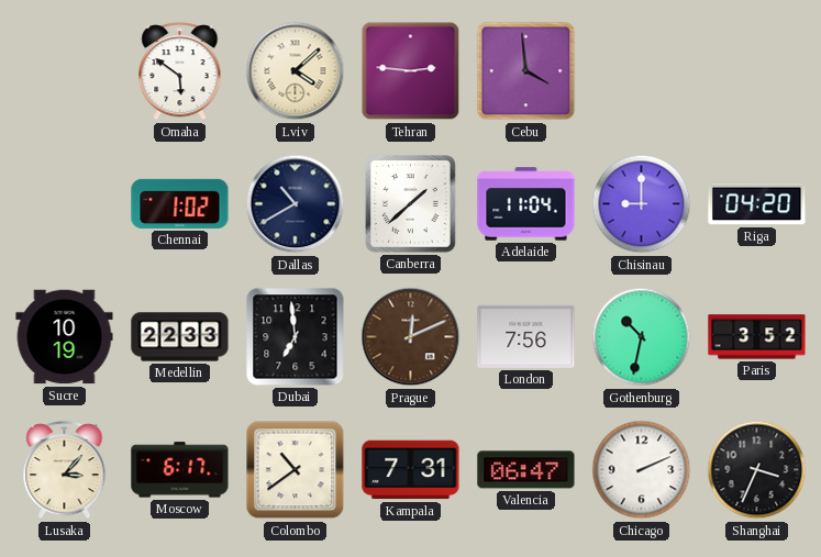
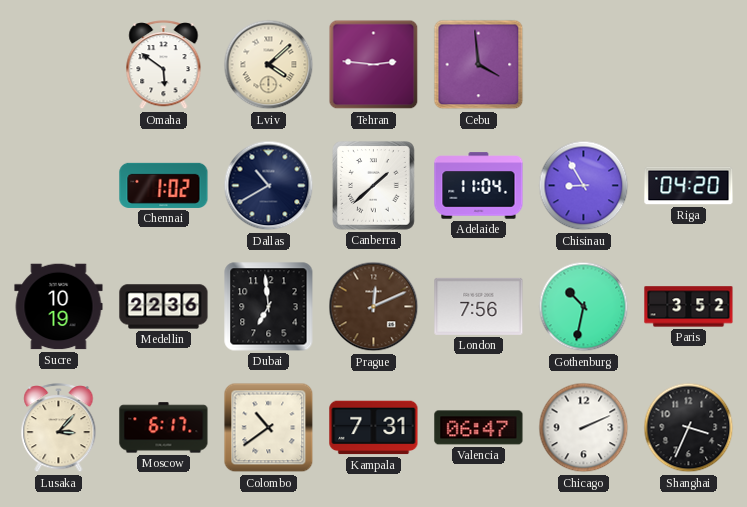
Chisinau: 9:00 -> 8:55 (584, 186)
Medellin: 22:33 -> 22:36 (164, 307)
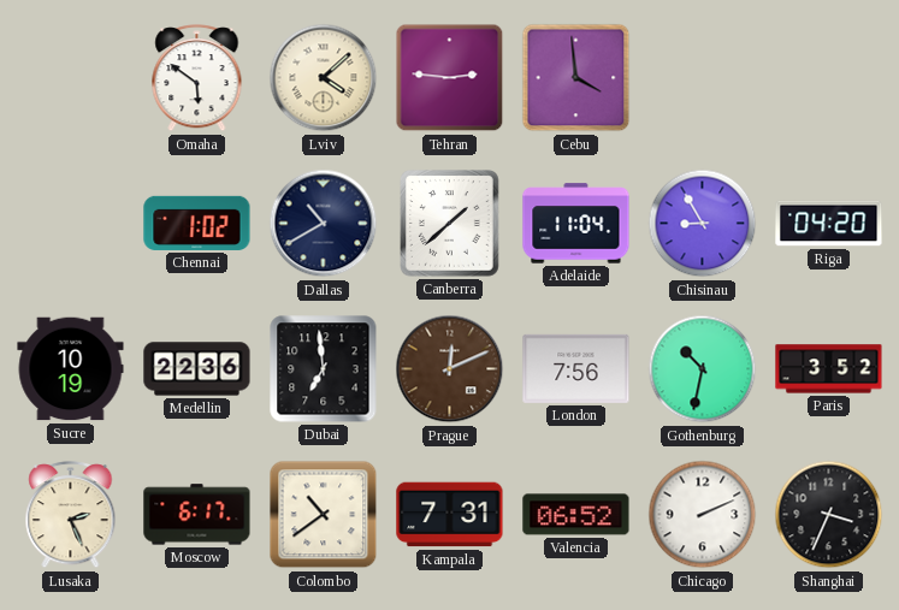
Lusaka: 3:07 -> 2:26 (71, 515)
Valencia: 06:47 -> 06:52 (576, 515)
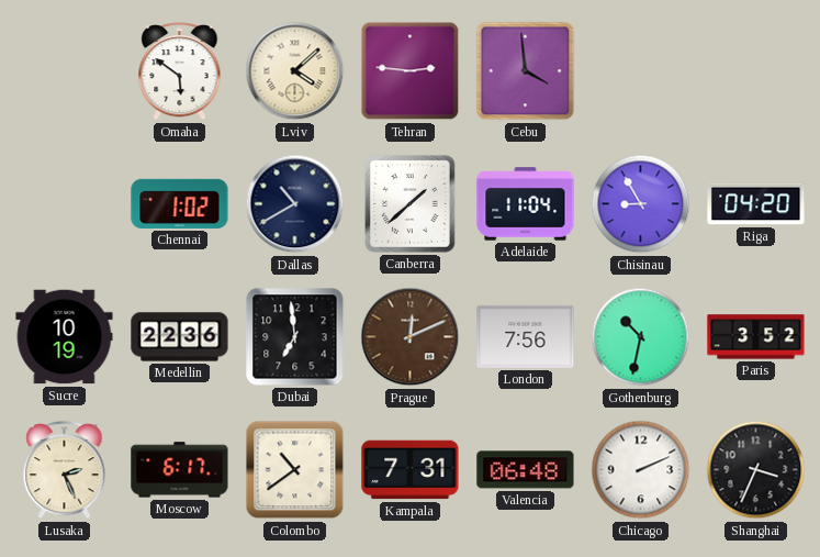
Valencia: 06:52 -> 06:48 (526, 470)
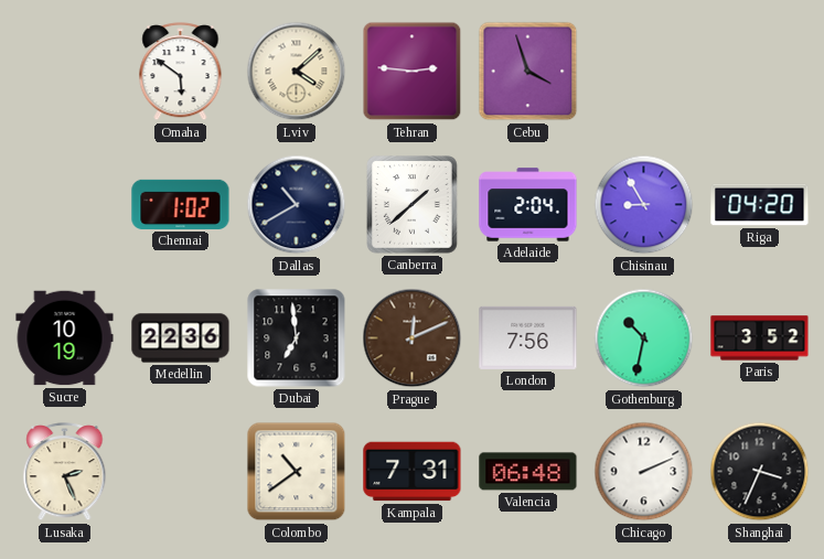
Cebu: 3:59 -> 3:57 (528, 72)
Adelaide: 11:04 -> 2:04 (528, 205)
Moscow: 6:17 -> none (180, 470)
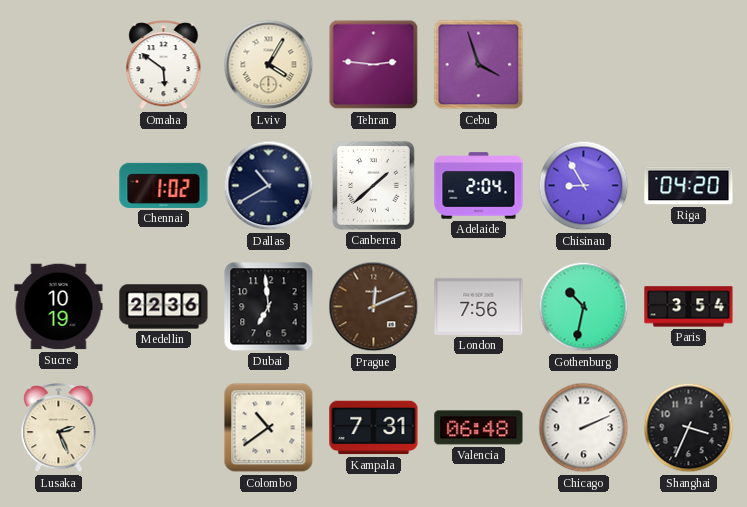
Lviv: 4:08 -> 4:05 (269, 65)
Paris: 3:52 -> 3:54 (689, 307)
